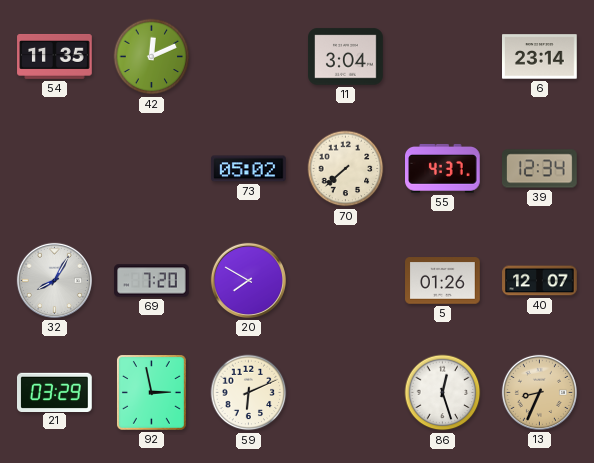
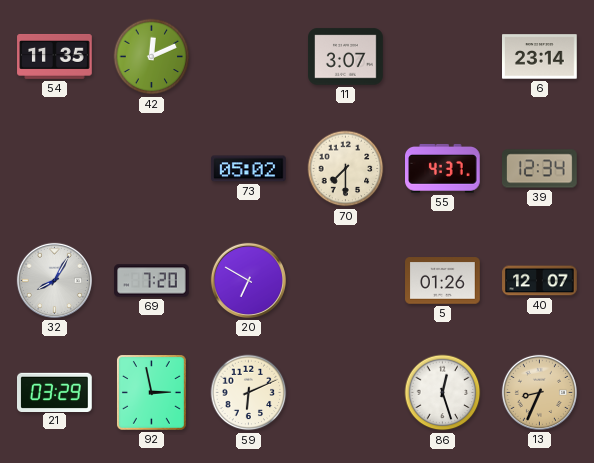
11: 3:04 -> 3:07 (346, 57)
70: 7:38 -> 7:30 (346, 169)
20: 7:50 -> 6:50 (248, 280)
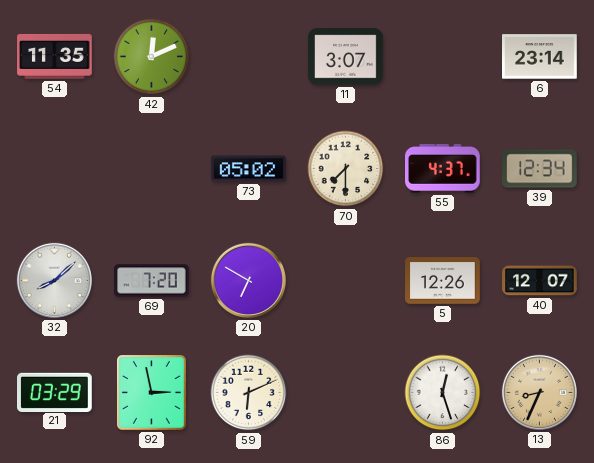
32: 8:05 -> 8:08 (54, 280)
5: 01:26 -> 12:26 (443, 281)
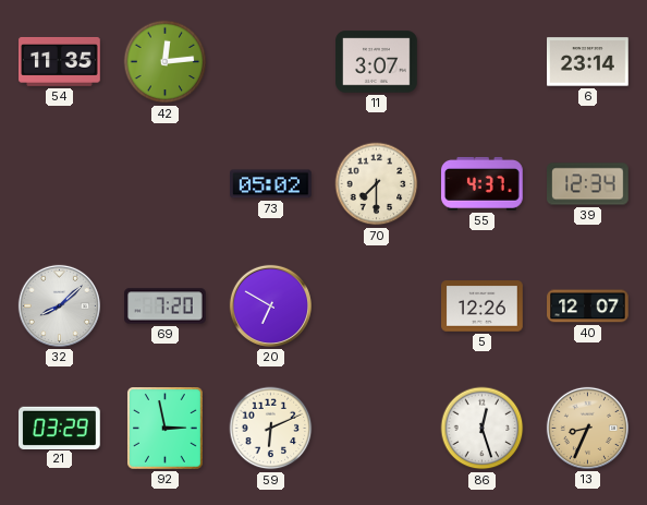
42: 12:11 -> 12:14 (166, 62)
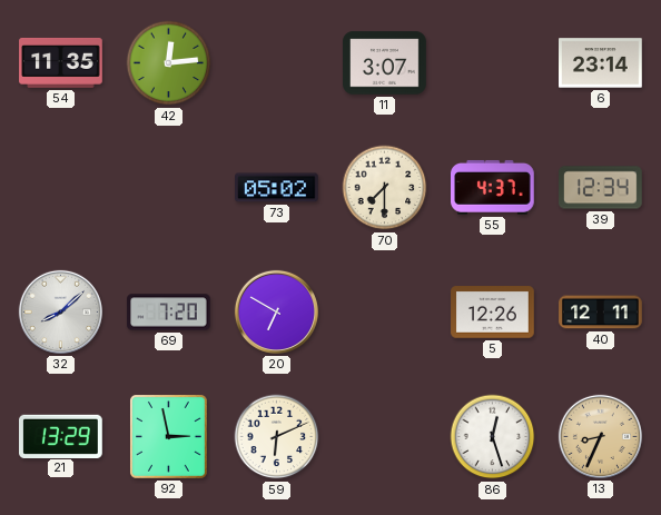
40: 12:07 -> 12:11 (601, 313)
21: 03:29 -> 13:29 (61, 436)
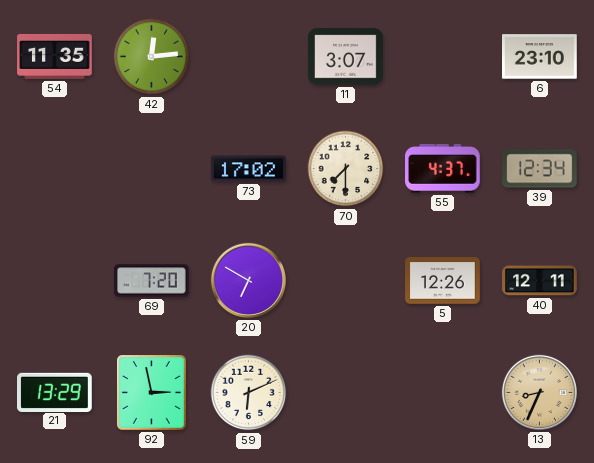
6: 23:14 -> 23:10 (540, 57)
73: 05:02 -> 17:02 (249, 169)
32: 8:08 -> none (60, 311)
86: 12:27 -> none (493, 437)
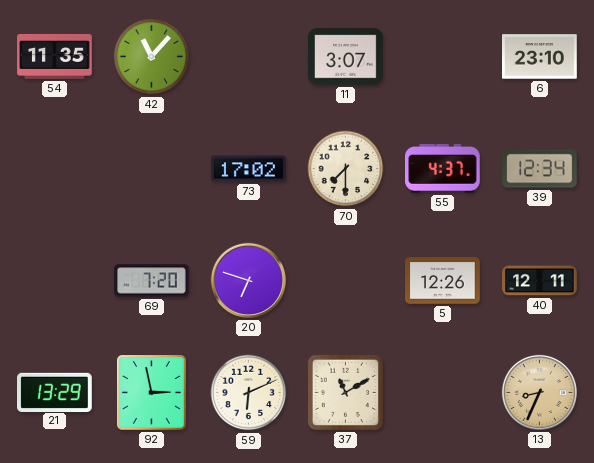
42: 12:14 -> 11:07 (152, 57)
20: 6:50 -> 6:48 (248, 280)
37: none -> 11:10 (345, 392)
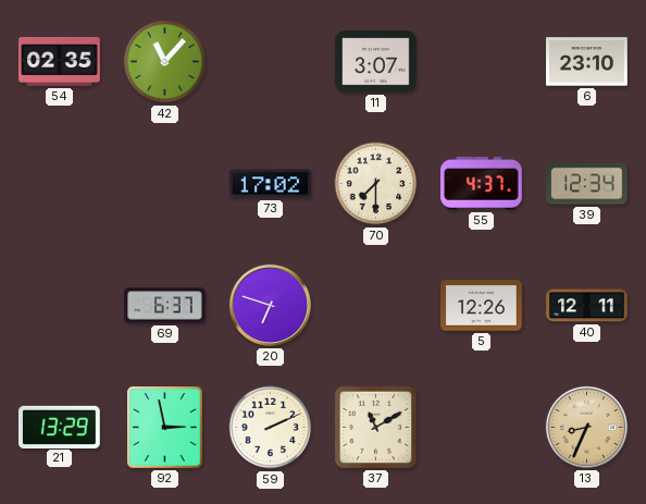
54: 11:35 -> 02:35 (60, 62)
69: 7:20 -> 6:37 (165, 306)
59: 6:11 -> 2:11 (271, 428)
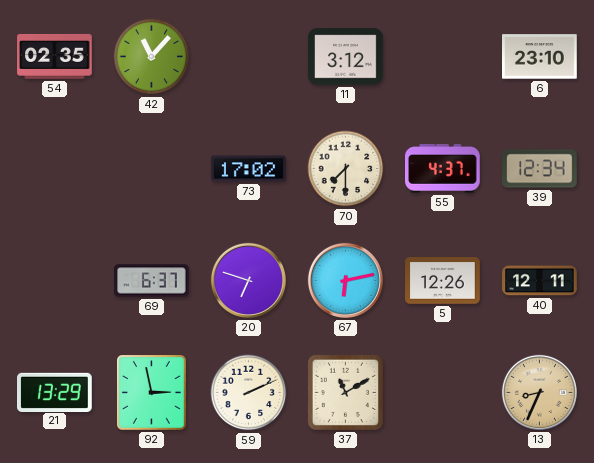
11: 3:07 -> 3:12 (346, 57)
67: none -> 6:13 (345, 280)
